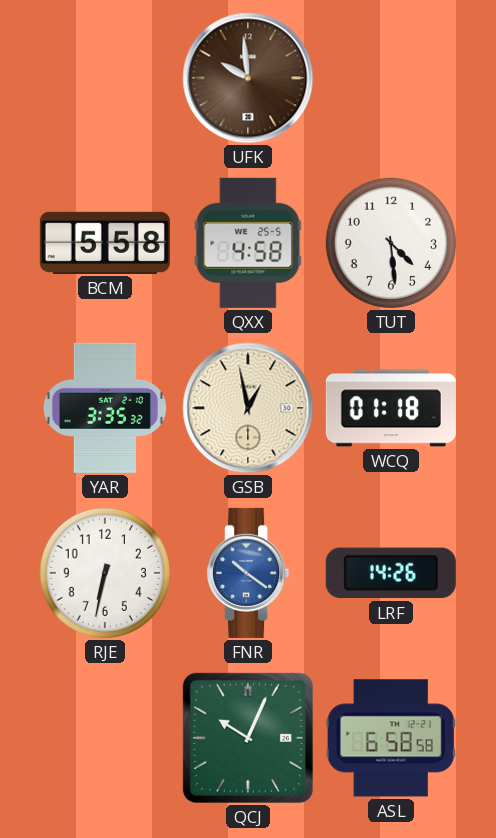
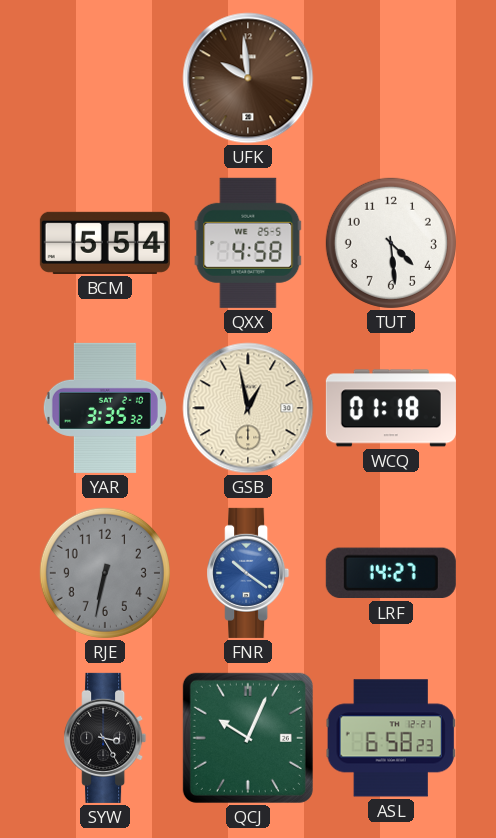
BCM: 5:58 -> 5:54 (105, 243)
RJE dial: white -> grey (105, 573)
LRF: 14:26 -> 14:27 (391, 573)
SYW: none -> 3:25 (105, 738)
ASL: 6:58:58 -> 6:58:23 (391, 738)
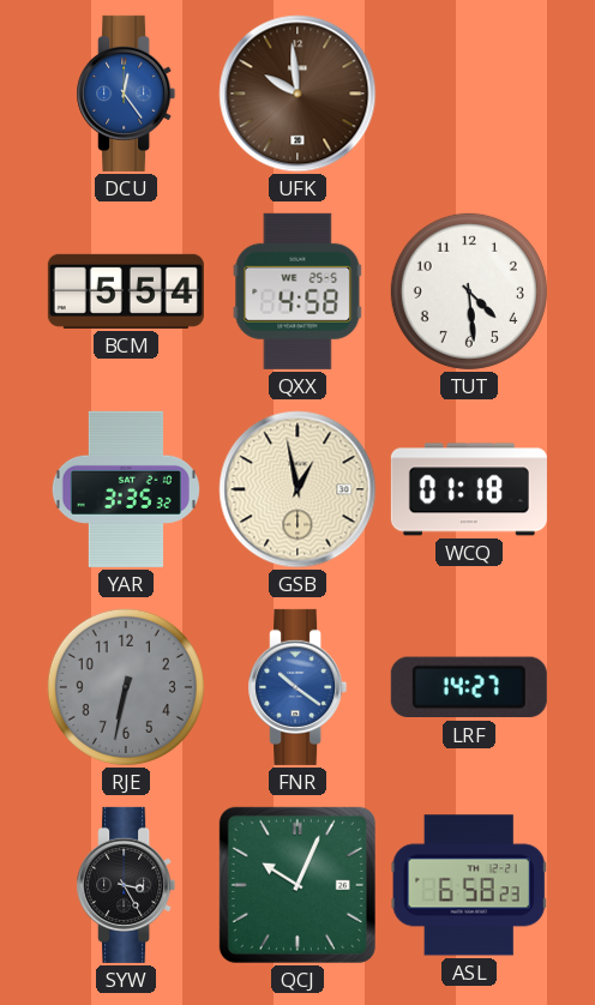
DCU: none -> 12:24 (126, 94)
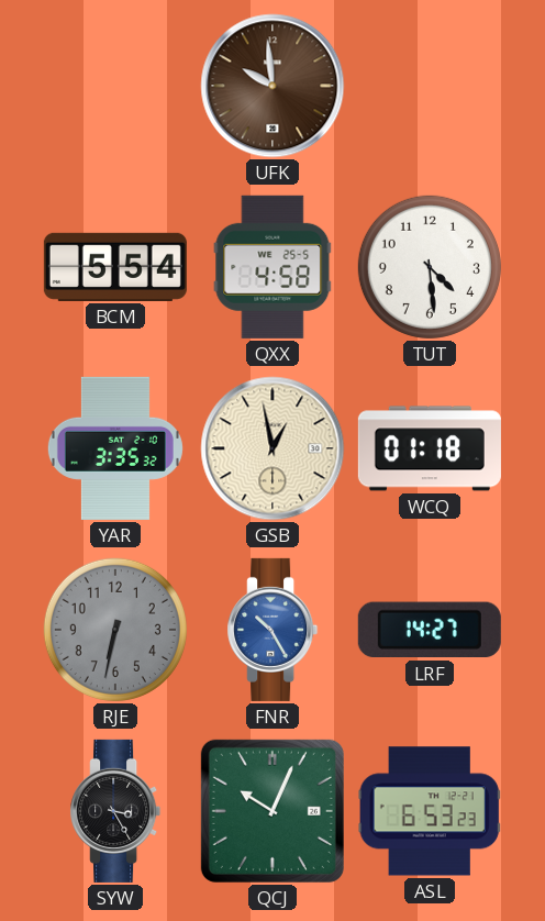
DCU: 12:24 -> none (126, 94)
FNR: 10:21 -> 10:25 (272, 630)
ASL: 6:58 -> 6:53 (430, 811)
